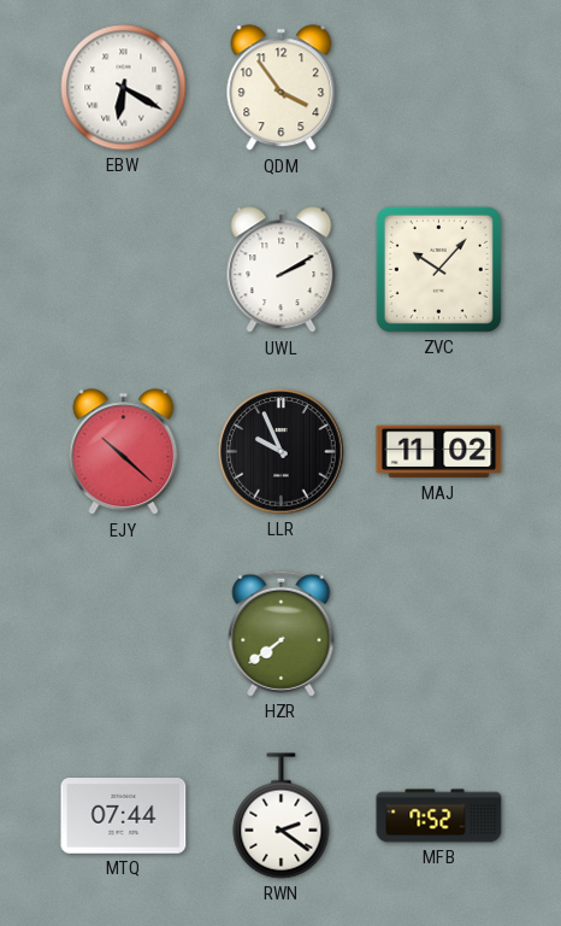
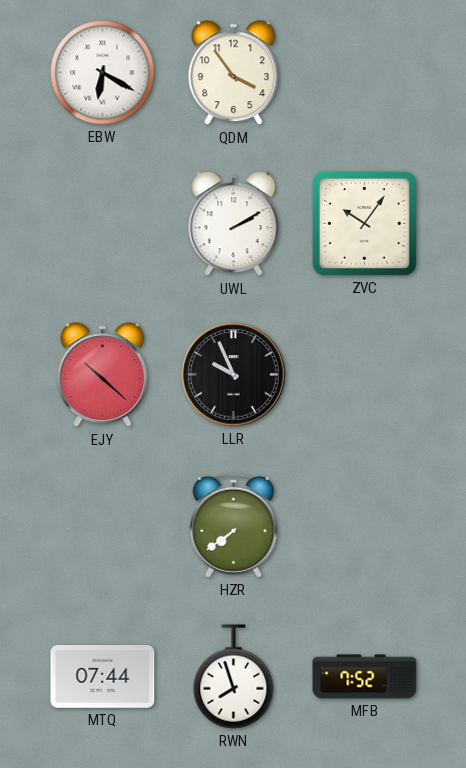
ZVC: 10:07 -> 10:06 (364, 223)
MAJ: 11:02 -> none (439, 452)
RWN: 2:21 -> 7:57 (234, 677)
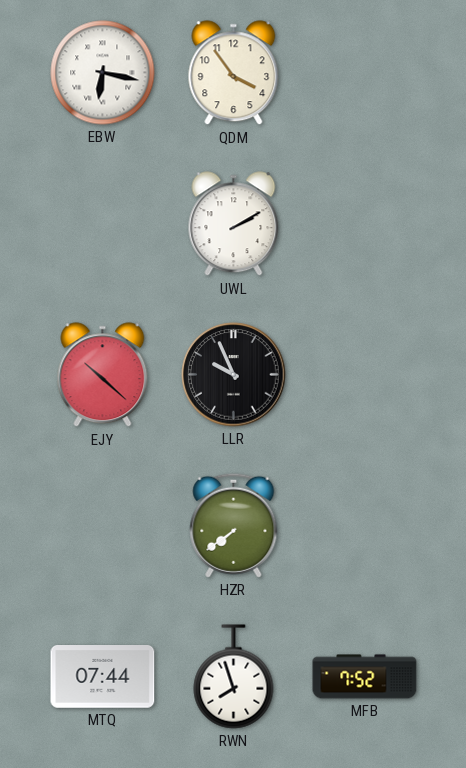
EBW: 6:20 -> 6:17 (103, 73)
ZVC: 10:06 -> none (364, 223)
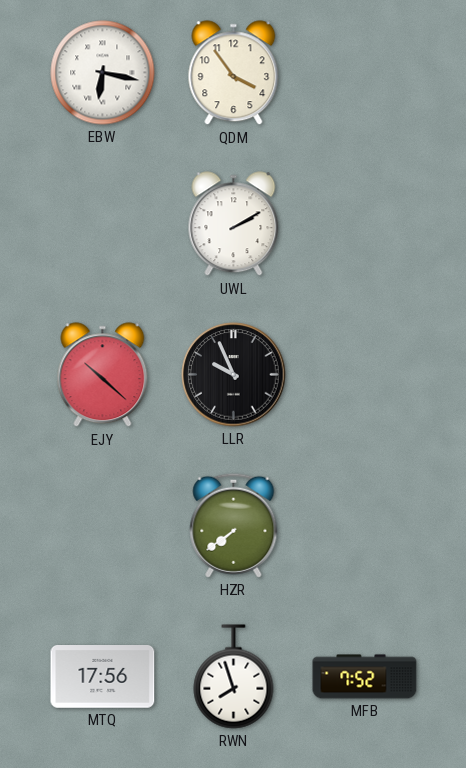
MTQ: 07:44 -> 17:56 (103, 677)
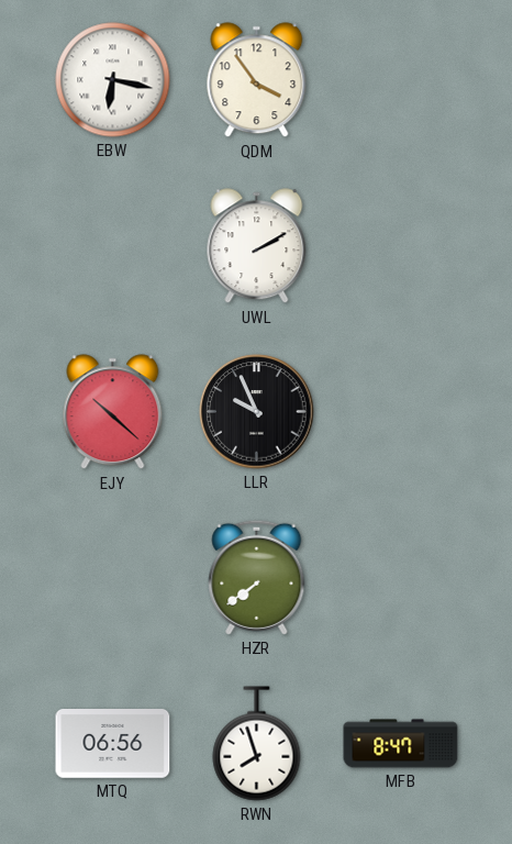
MTQ: 17:56 -> 06:56 (113, 744)
MFB: 7:52 -> 8:47 (401, 744)
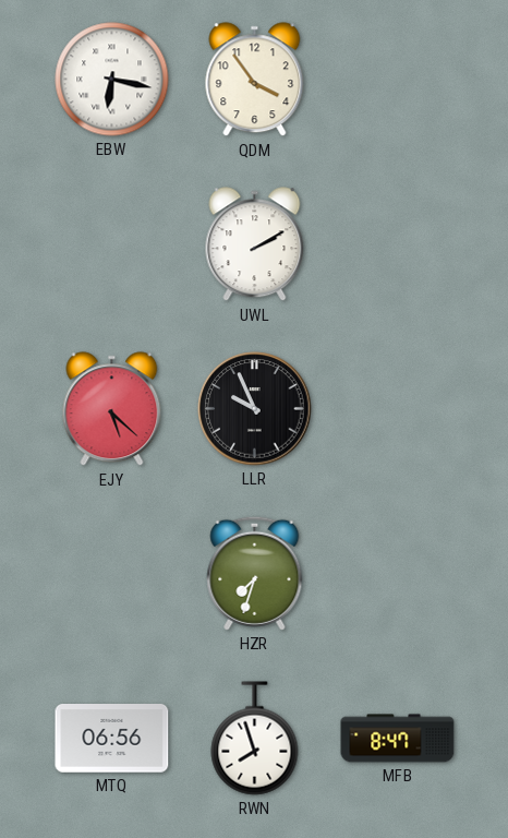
EJY: 10:22 -> 5:22 (112, 409)
HZR: 7:39 -> 7:33 (255, 573)
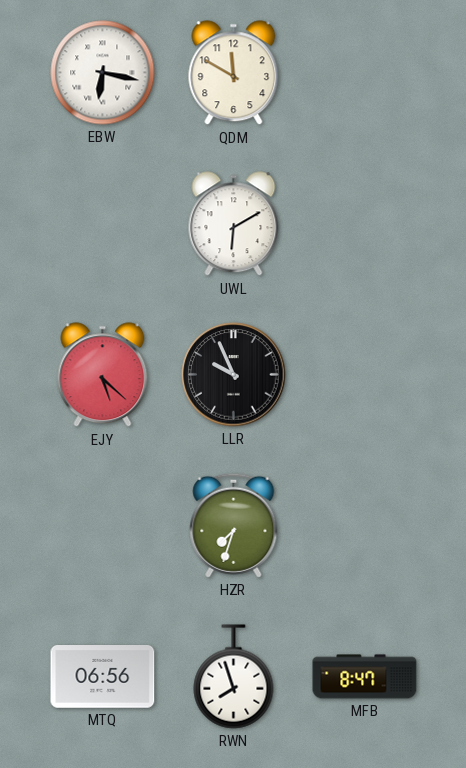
QDM: 3:54 -> 11:50 (234, 73)
UWL: 2:10 -> 6:10 (234, 224)
